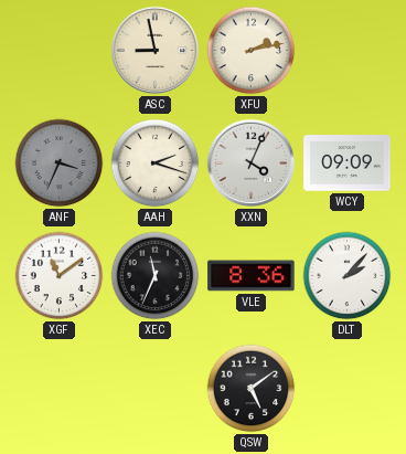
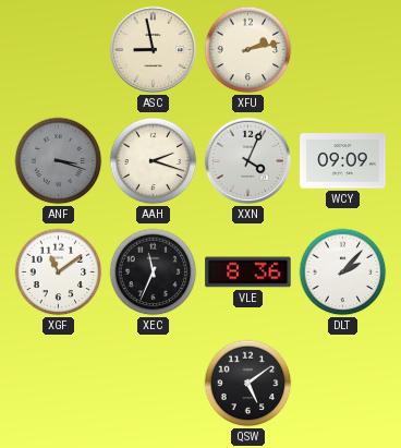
ANF: 3:34 -> 3:18 (59, 161)
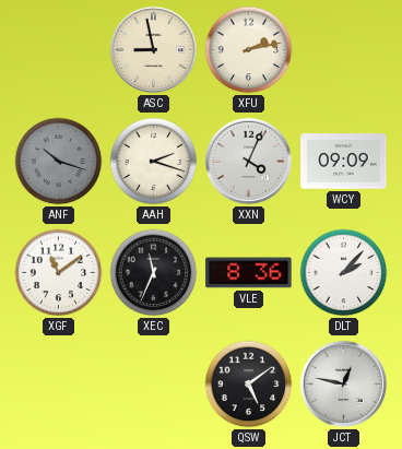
ANF: 3:18 -> 10:18 (59, 162)
JCT: none -> 12:47 (344, 385)
